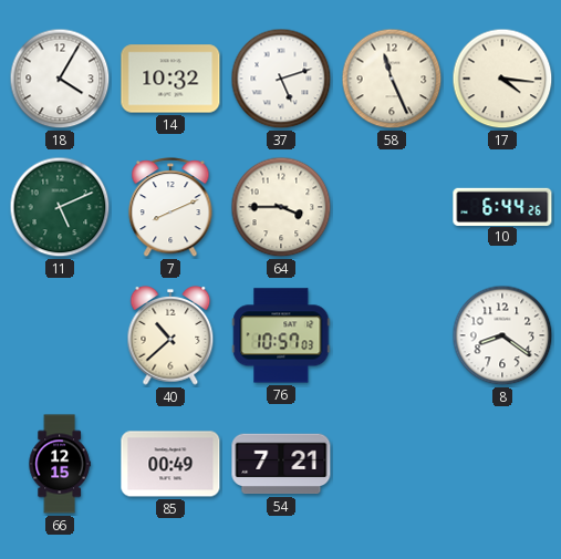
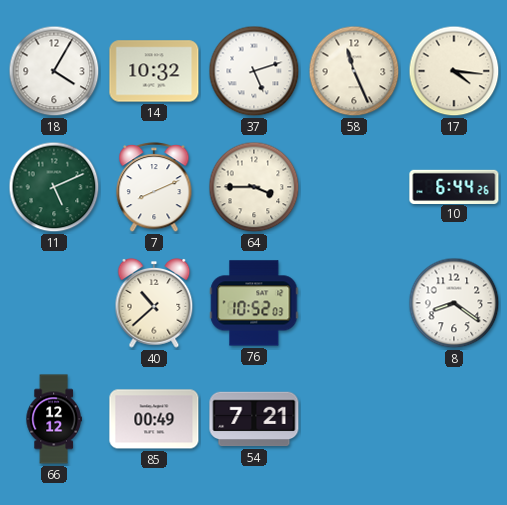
76: 10:57 -> 10:52 (254, 303)
66: 12:15 -> 12:12 (54, 419)
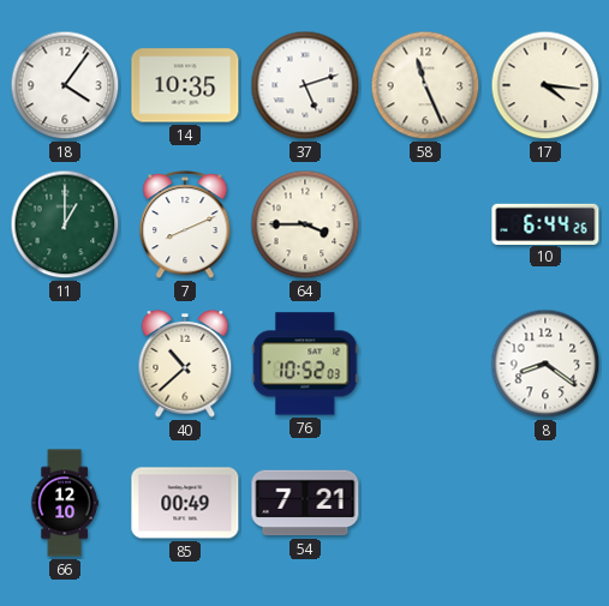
18: 4:05 -> 4:06 (65, 85)
14: 10:32 -> 10:35 (185, 85)
11: 5:11 -> 1:00 (65, 224)
66: 12:12 -> 12:10 (65, 503)
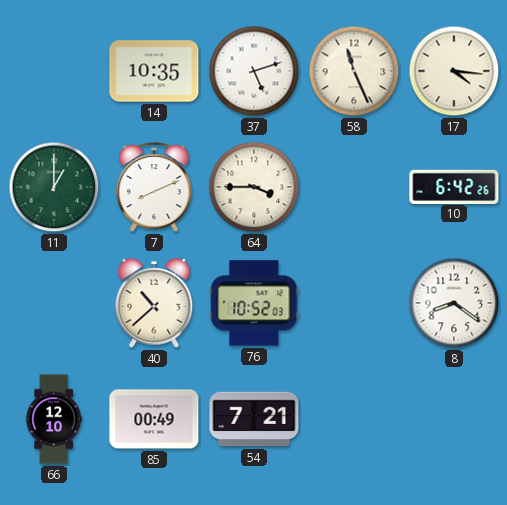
18: 4:06 -> none (65, 85)
10: 6:44 -> 6:42 (454, 186)
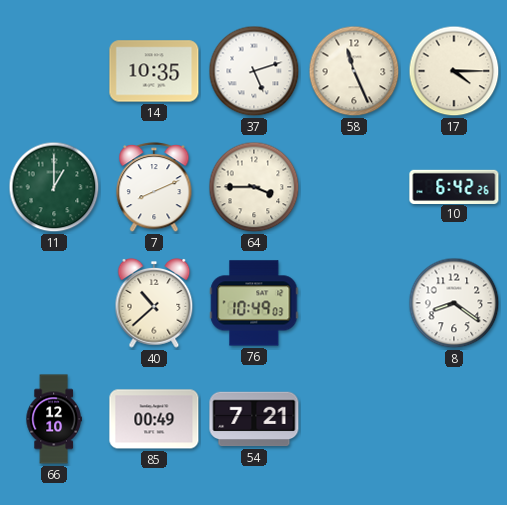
17: 4:16 -> 4:15 (454, 71)
76: 10:52 -> 10:49 (254, 303)
